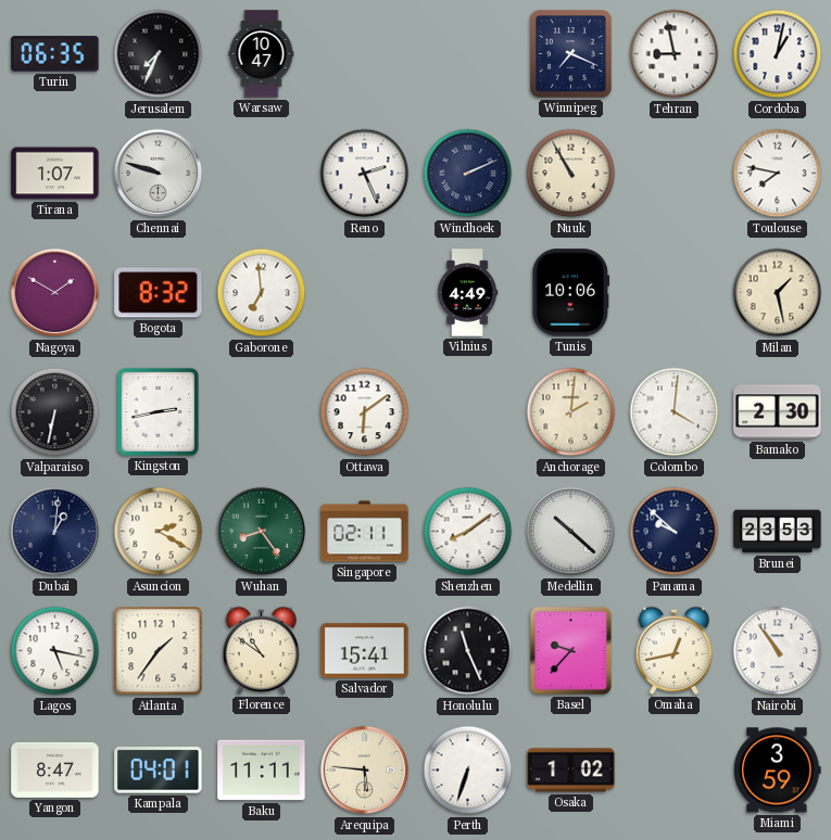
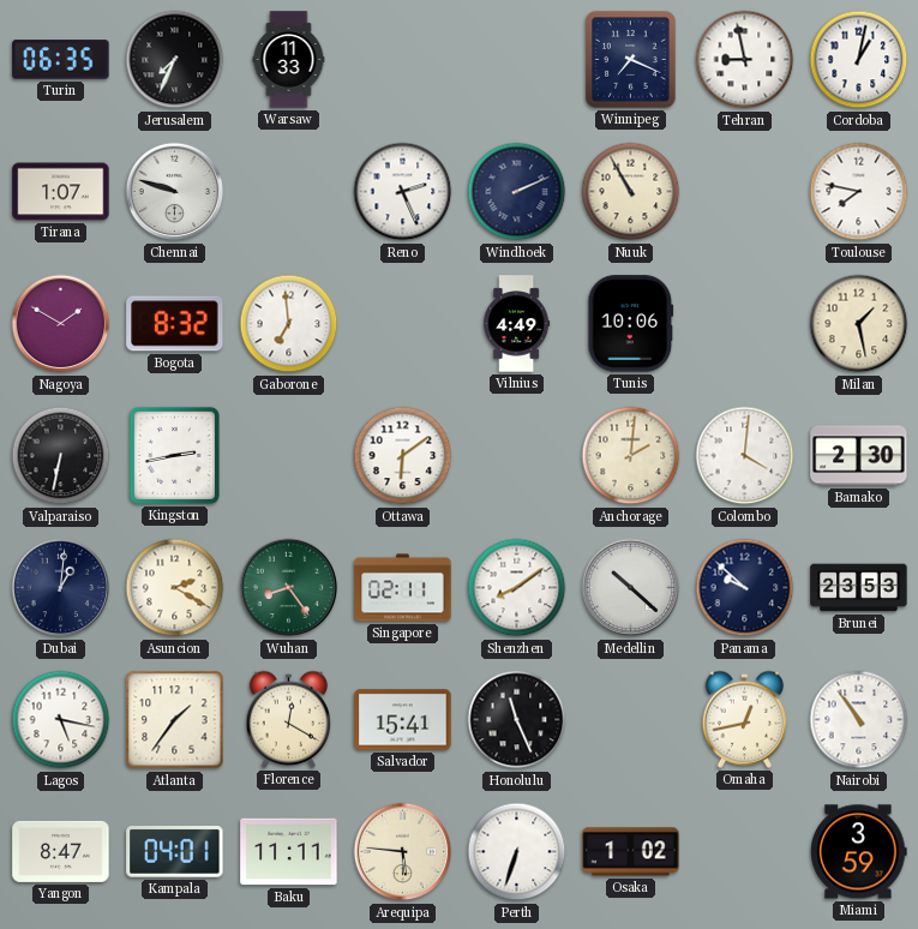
Warsaw: 10:47 -> 11:33 (289, 60)
Florence: 10:51 -> 12:20 (289, 719)
Basel: 9:37 -> none (570, 650)
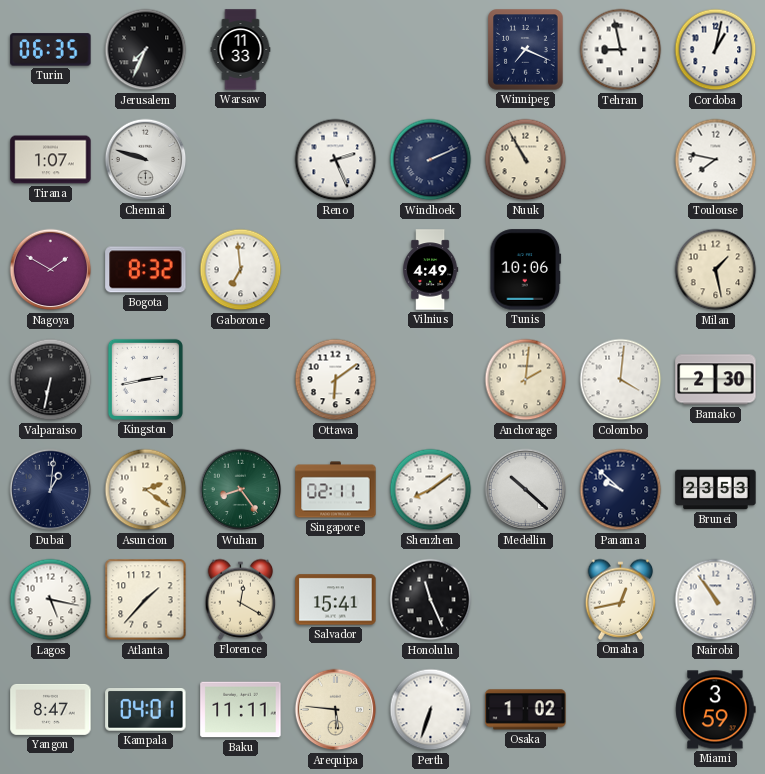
Asuncion: 2:20 -> 2:21 (146, 490)
Atlanta: 1:36 -> 1:37 (146, 600)
